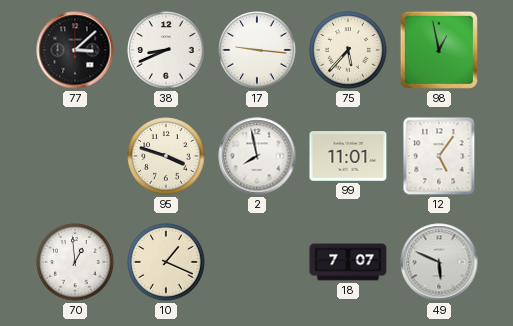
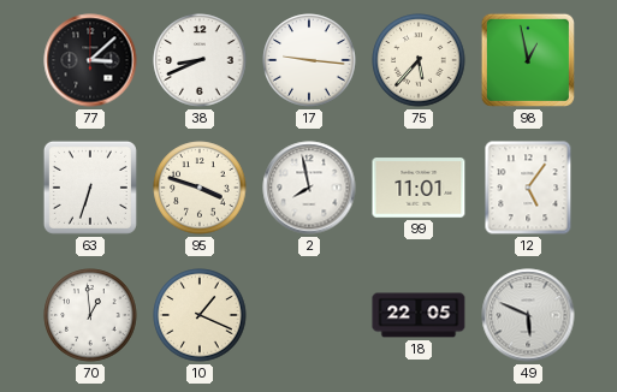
63: none -> 6:33 (90, 188)
18: 7:07 -> 22:05 (419, 315)
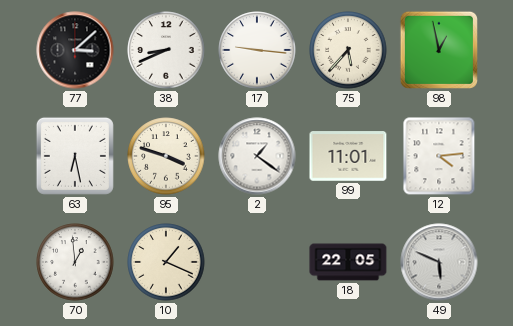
63: 6:33 -> 6:28 (75, 156)
2: 7:58 -> 1:21 (257, 156)
12: 5:06 -> 4:14 (439, 156)
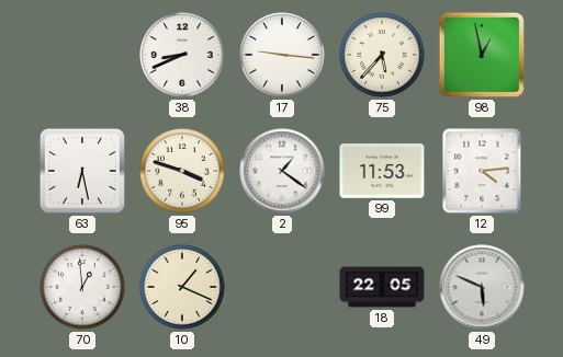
77: 3:08 -> none (75, 50)
99: 11:01 -> 11:53 (382, 171)
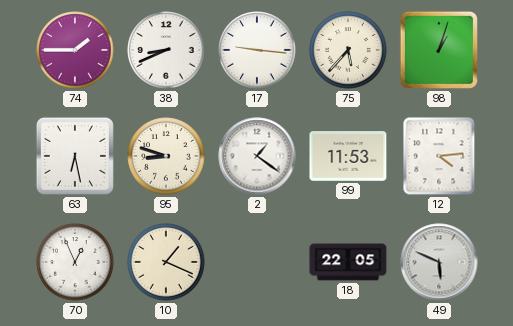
74: none -> 1:45 (75, 50)
98: 12:58 -> 1:03 (439, 50)
95: 3:48 -> 8:48 (166, 156)
70: 12:59 -> 12:56 (75, 262)
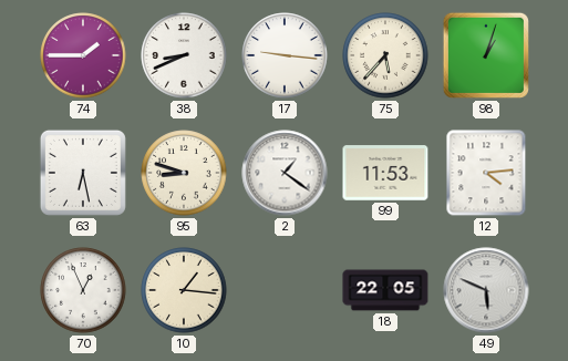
10: 1:19 -> 1:16 (184, 290)
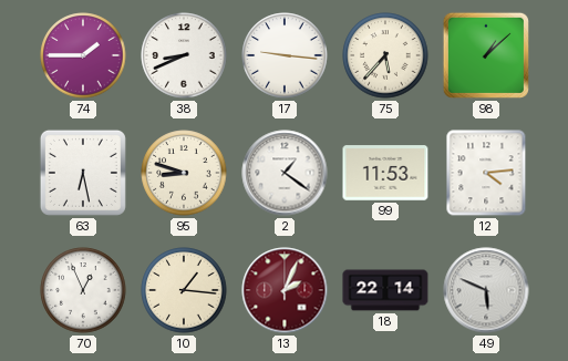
98: 1:03 -> 1:08 (486, 55)
13: none -> 2:04 (285, 290)
18: 22:05 -> 22:14 (385, 290)
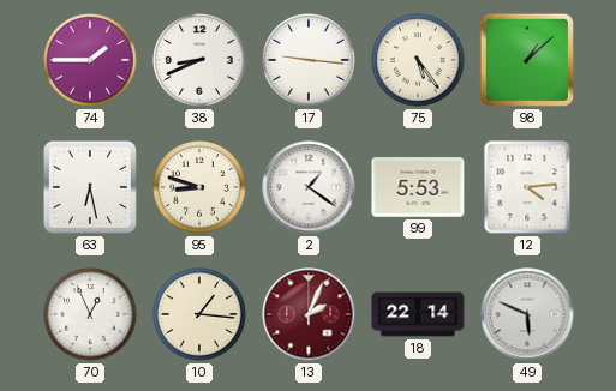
75: 5:37 -> 5:24 (418, 60)
99: 11:53 -> 5:53 (418, 187)
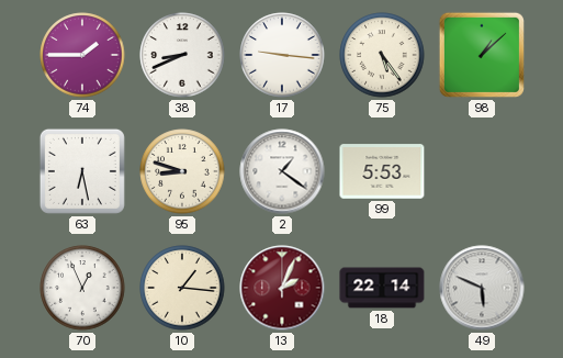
12: 4:14 -> none (527, 187)
